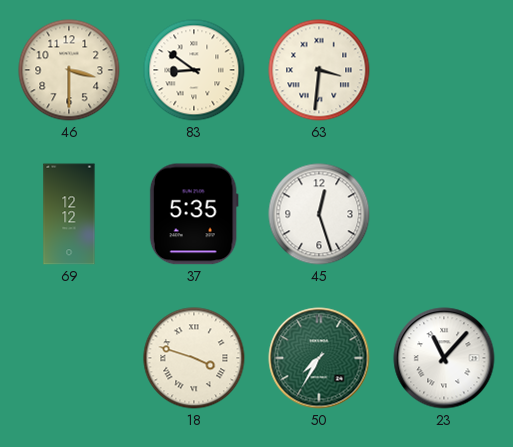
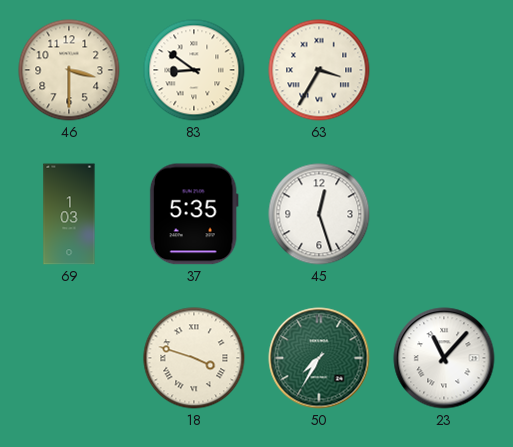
63: 3:31 -> 3:35 (319, 70)
69: 12:12 -> 1:03 (69, 214)
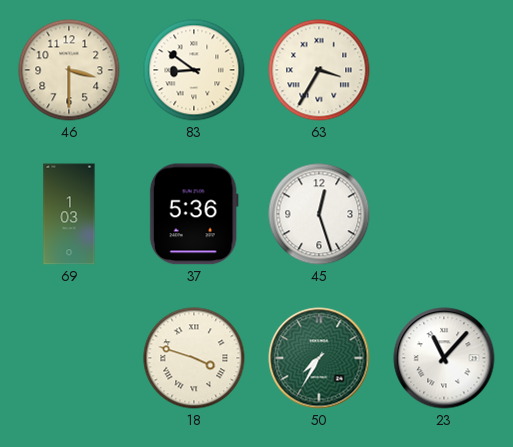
37: 5:35 -> 5:36 (194, 214)
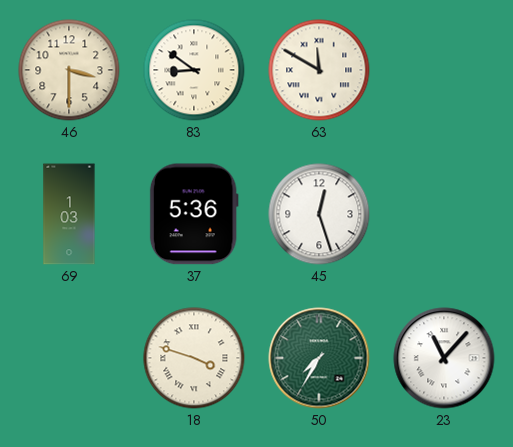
63: 3:35 -> 11:50 (319, 70)
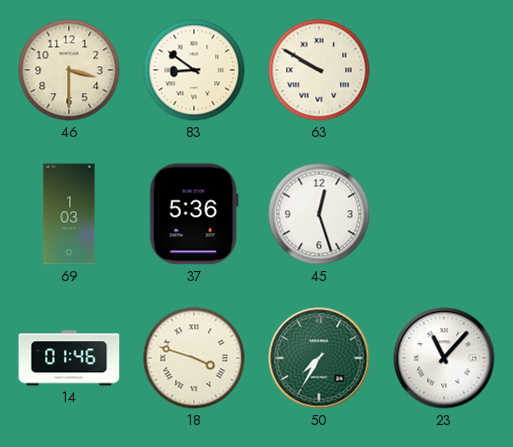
63: 11:50 -> 9:50 (319, 70)
14: none -> 01:46 (69, 358)
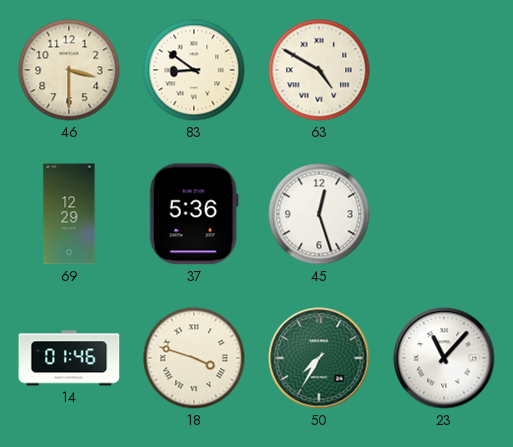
63: 9:50 -> 4:50 (319, 70)
69: 1:03 -> 12:29 (69, 214)
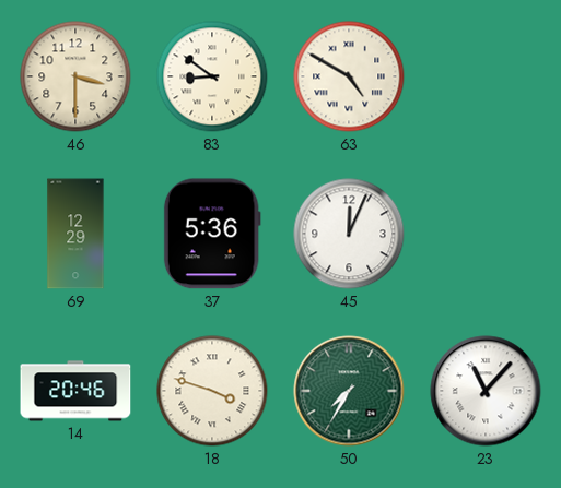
45: 12:27 -> 12:04 (349, 234)
14: 01:46 -> 20:46 (75, 391)
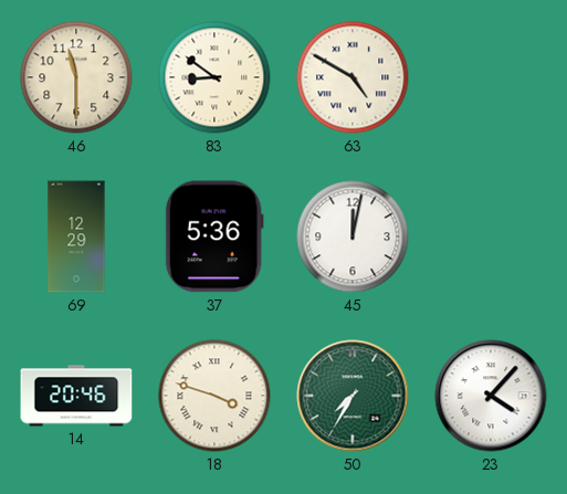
46: 3:30 -> 11:30 (76, 77)
45: 12:04 -> 12:02 (353, 237)
23: 11:07 -> 4:07 (491, 396)
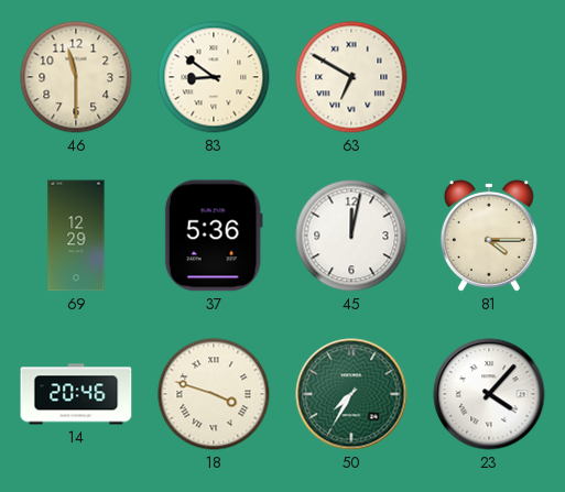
63: 4:50 -> 6:50 (351, 77)
81: none -> 4:15 (489, 236)
